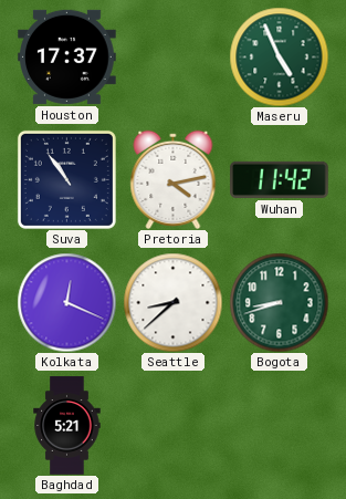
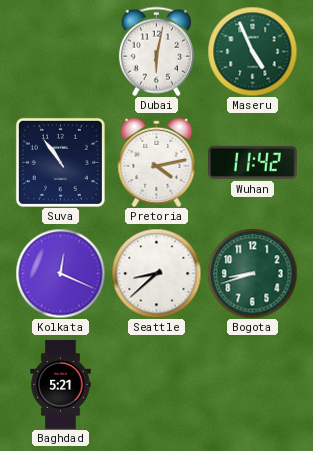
Houston: 17:37 -> none (67, 56)
Dubai: none -> 6:02 (156, 51)
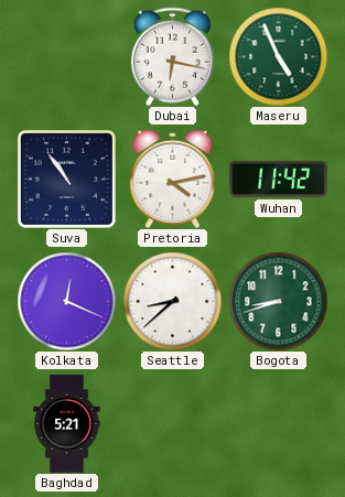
Dubai: 6:02 -> 6:17 (172, 56)
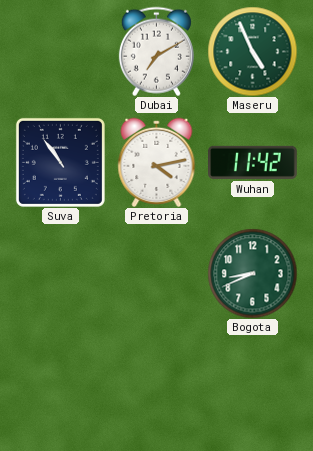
Dubai: 6:17 -> 7:10 (156, 51)
Kolkata: 12:19 -> none (66, 301)
Seattle: 8:38 -> none (172, 301)
Bogota: 8:42 -> 8:41 (252, 273)
Baghdad: 5:21 -> none (67, 424)
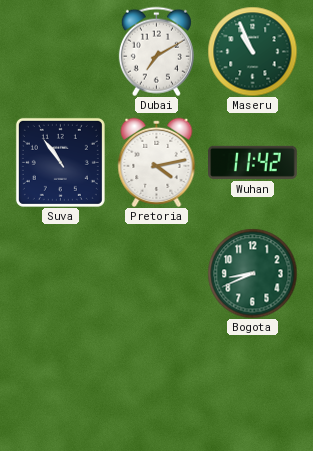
Maseru: 4:56 -> 10:56 (252, 51)
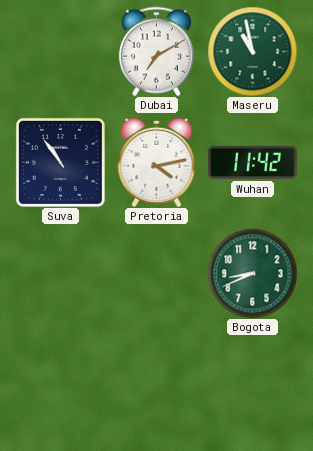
Maseru: 10:56 -> 10:58 (252, 51)
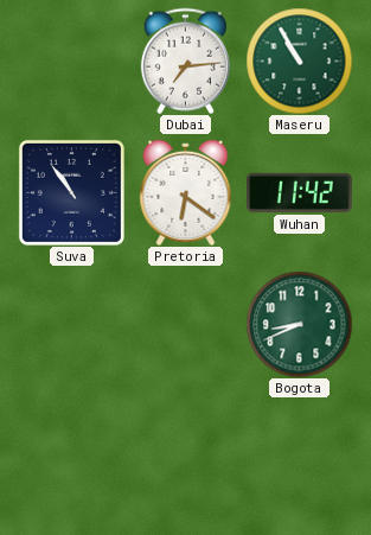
Dubai: 7:10 -> 7:14 (185, 60)
Maseru: 10:58 -> 10:55 (299, 60)
Pretoria: 4:13 -> 6:21 (186, 192)
